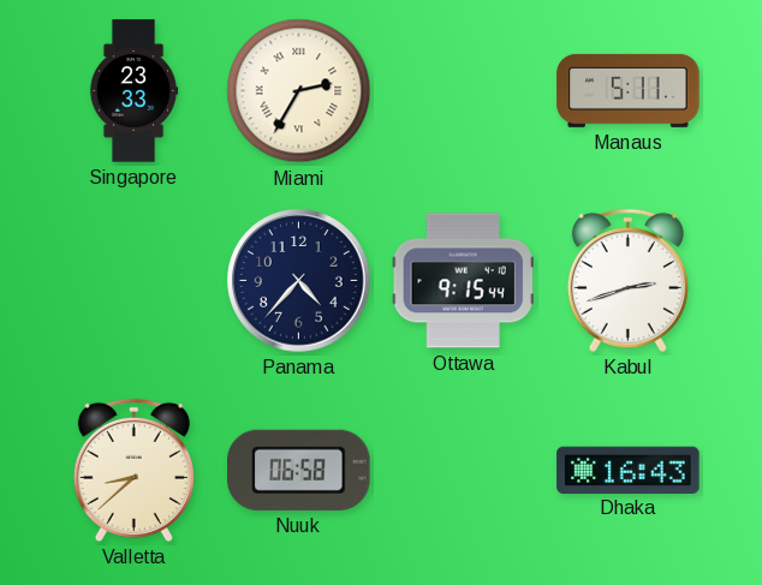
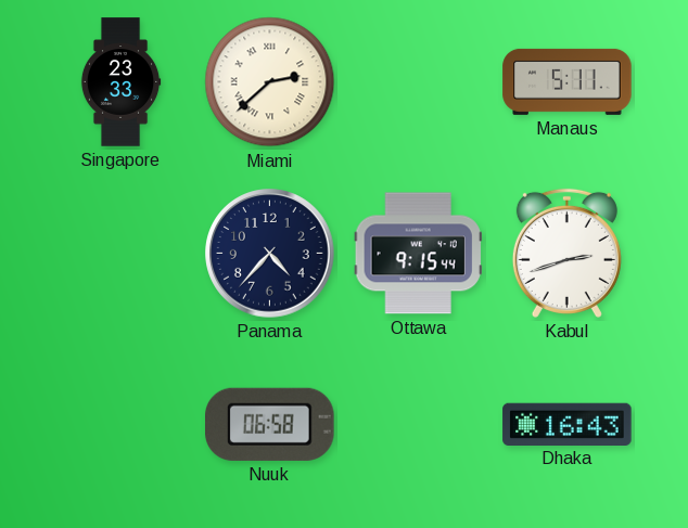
Miami: 2:35 -> 2:38 (270, 82)
Valletta: 8:38 -> none (133, 470)
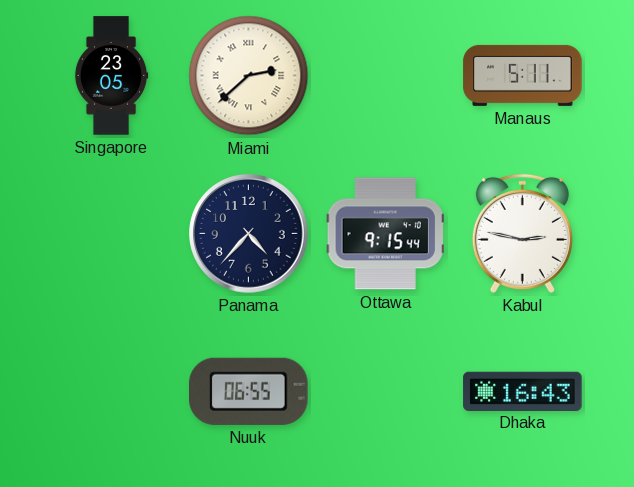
Singapore: 23:33 -> 23:05 (111, 76)
Kabul: 2:42 -> 2:47 (522, 233)
Nuuk: 06:58 -> 06:55 (249, 391)
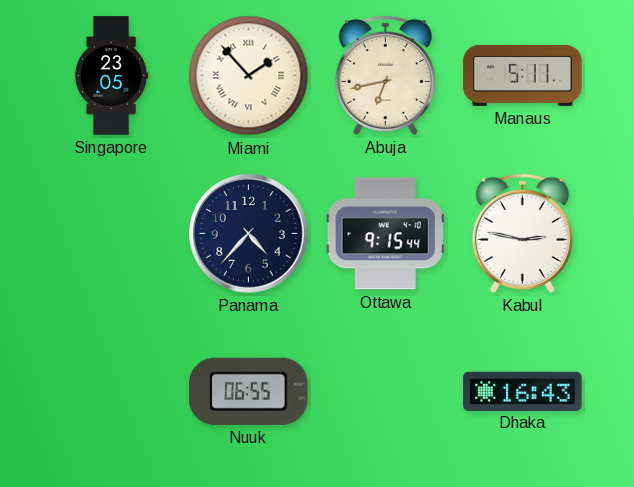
Miami: 2:38 -> 1:53 (249, 76)
Abuja: none -> 6:43 (385, 75)
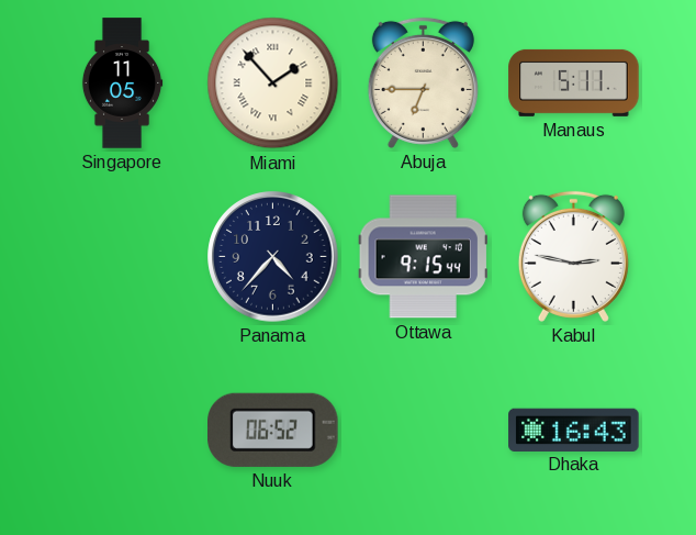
Singapore: 23:05 -> 11:05 (122, 83)
Abuja: 6:43 -> 6:45 (423, 82)
Nuuk: 06:55 -> 06:52 (273, 430)
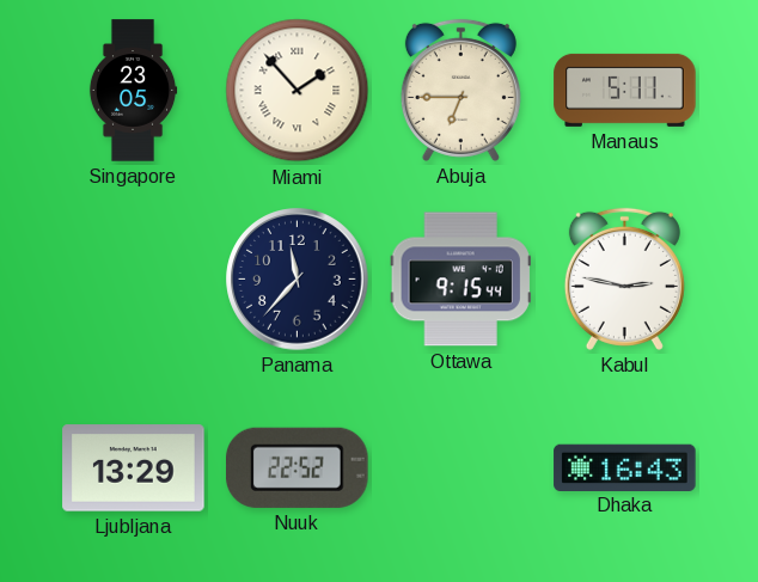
Singapore: 11:05 -> 23:05 (133, 91)
Panama: 4:37 -> 11:37 (298, 280)
Ljubljana: none -> 13:29 (134, 468)
Nuuk: 06:52 -> 22:52 (298, 467)
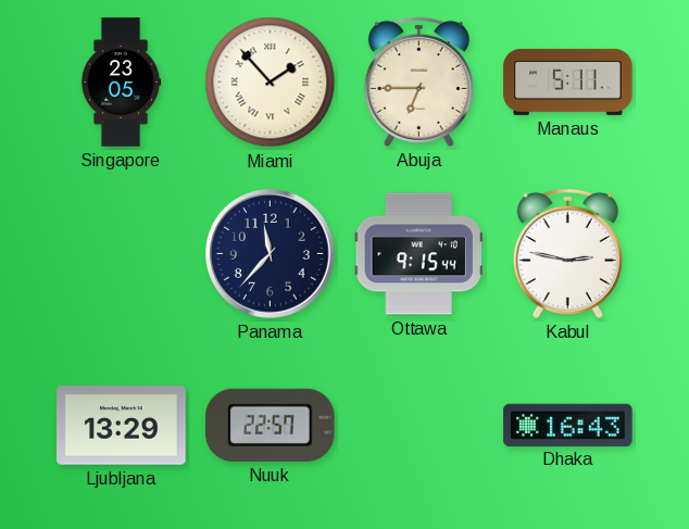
Nuuk: 22:52 -> 22:57 (271, 425)
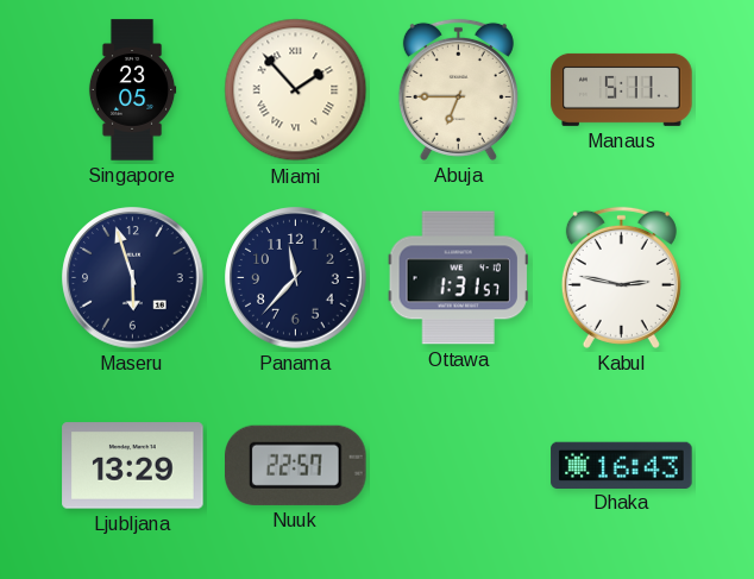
Maseru: none -> 5:57 (133, 278)
Ottawa: 9:15 -> 1:31 (458, 278)
